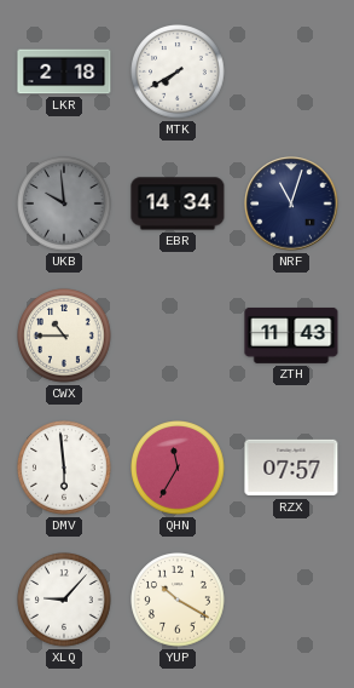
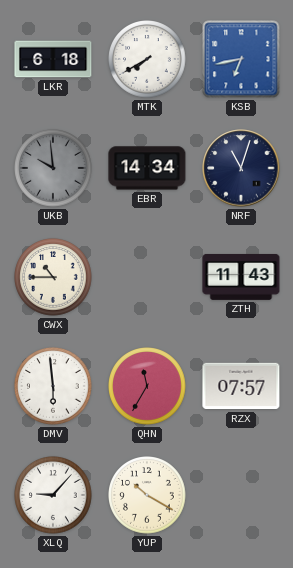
LKR: 2:18 -> 6:18 (53, 59)
KSB: none -> 6:43 (241, 59)
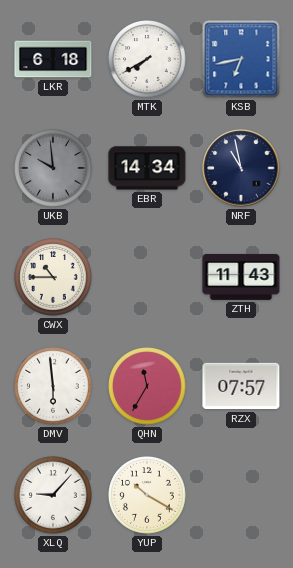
NRF: 11:03 -> 10:58 (241, 168)
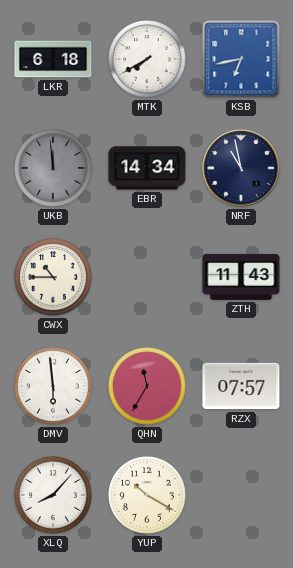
UKB: 9:59 -> 11:59 (53, 168)
XLQ: 9:07 -> 8:07 (53, 495)
